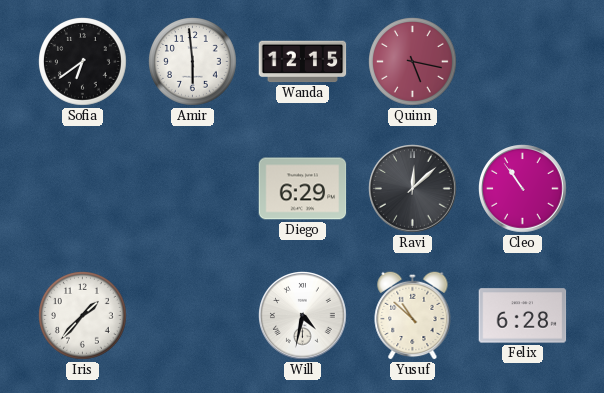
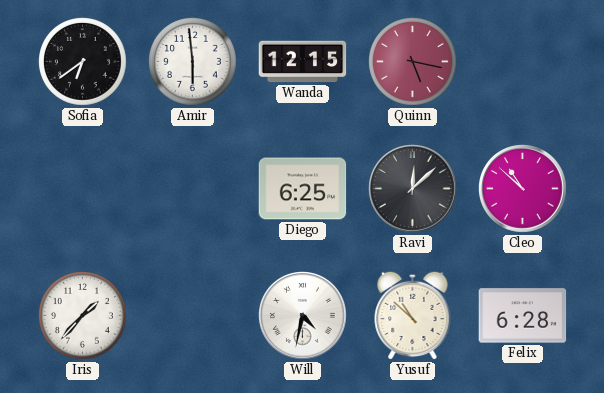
Diego: 6:29 -> 6:25 (303, 189)
Cleo: 10:54 -> 10:52 (523, 189)
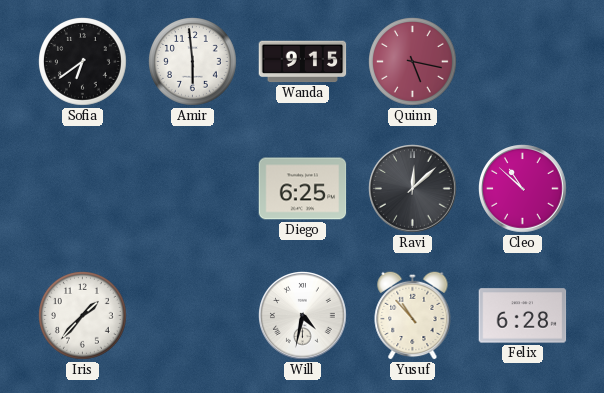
Wanda: 12:15 -> 9:15 (303, 62)
Yusuf: 10:52 -> 10:53 (413, 315)
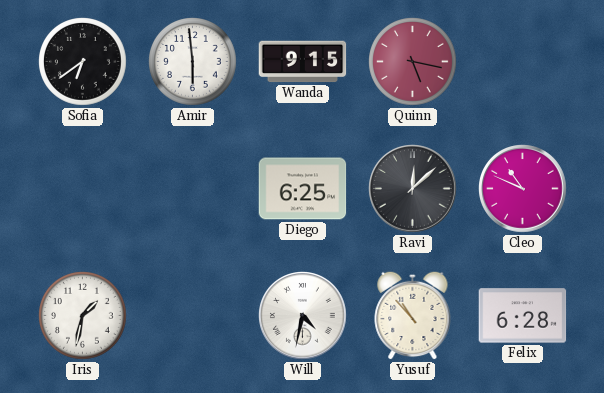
Cleo: 10:52 -> 10:49 (523, 189)
Iris: 1:37 -> 1:32 (83, 316)
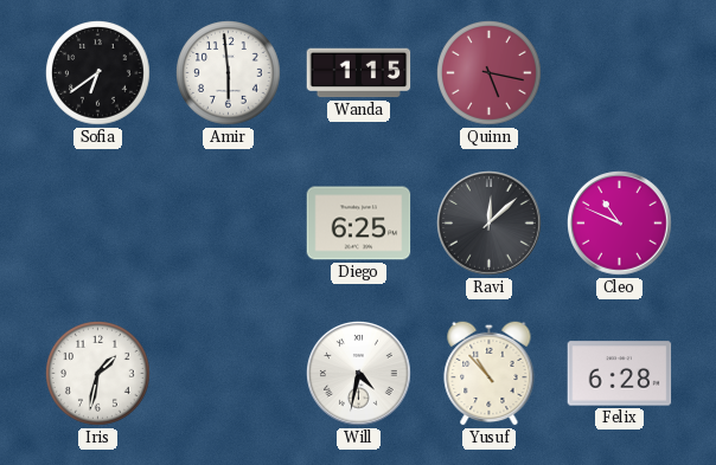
Wanda: 9:15 -> 1:15 (359, 73)
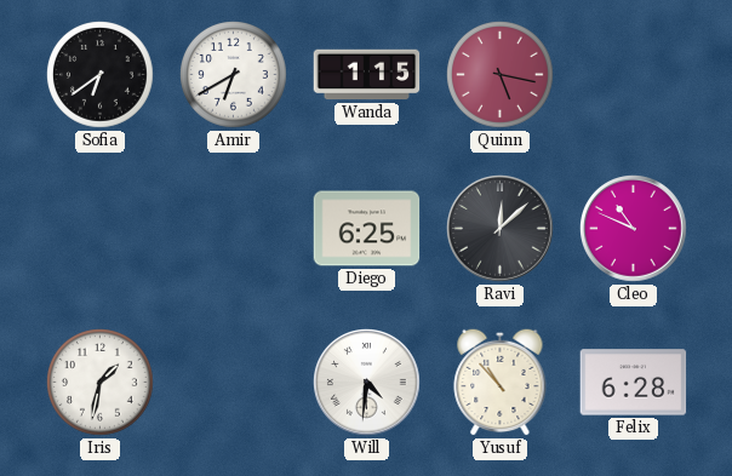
Amir: 5:59 -> 6:40 (234, 75)
Will: 4:32 -> 4:31 (367, 383)
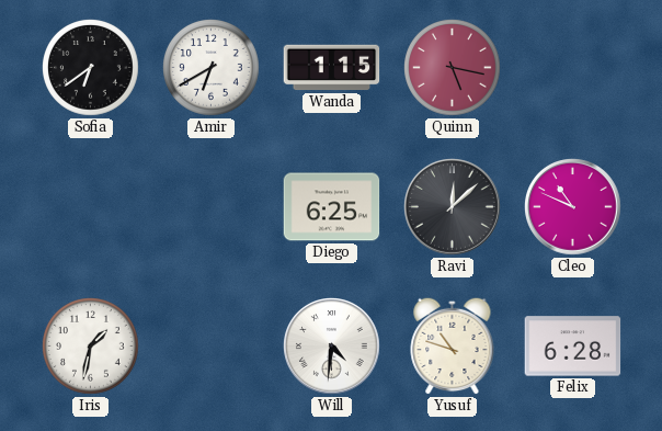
Yusuf: 10:53 -> 10:48 (453, 345)
